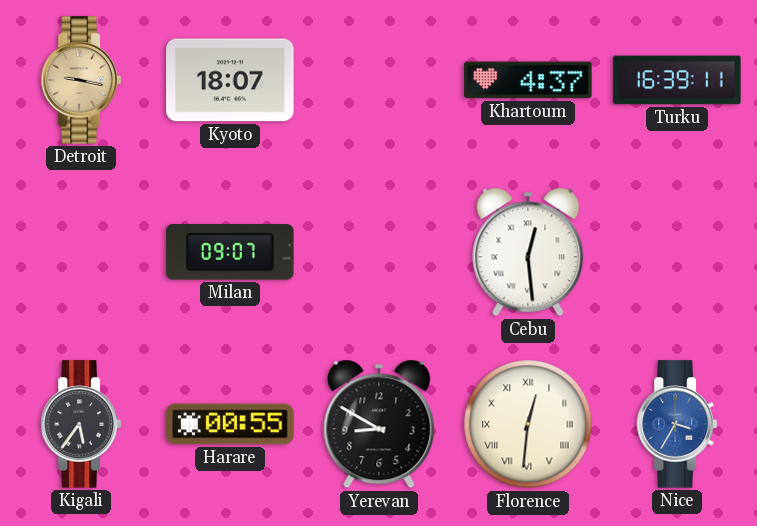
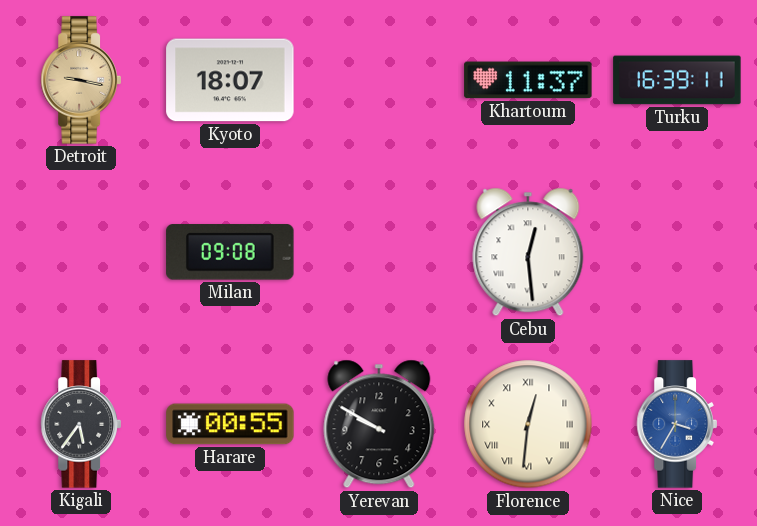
Khartoum: 4:37 -> 11:37 (528, 80)
Milan: 09:07 -> 09:08 (230, 252)
Yerevan: 8:50 -> 9:50 (379, 424)
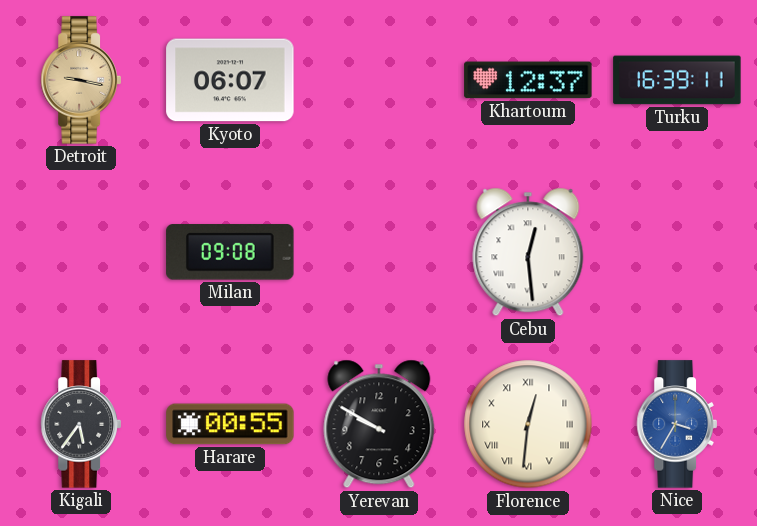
Kyoto: 18:07 -> 06:07 (230, 80)
Khartoum: 11:37 -> 12:37 (528, 80)
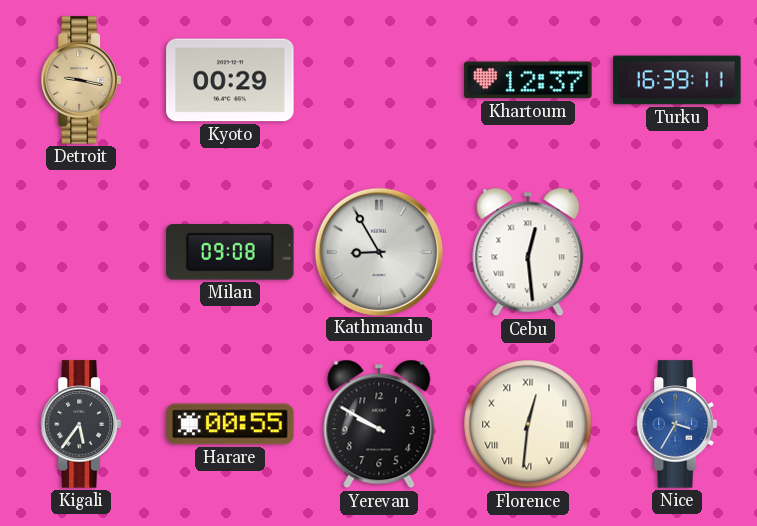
Kyoto: 06:07 -> 00:29 (230, 80)
Kathmandu: none -> 8:55 (378, 251)
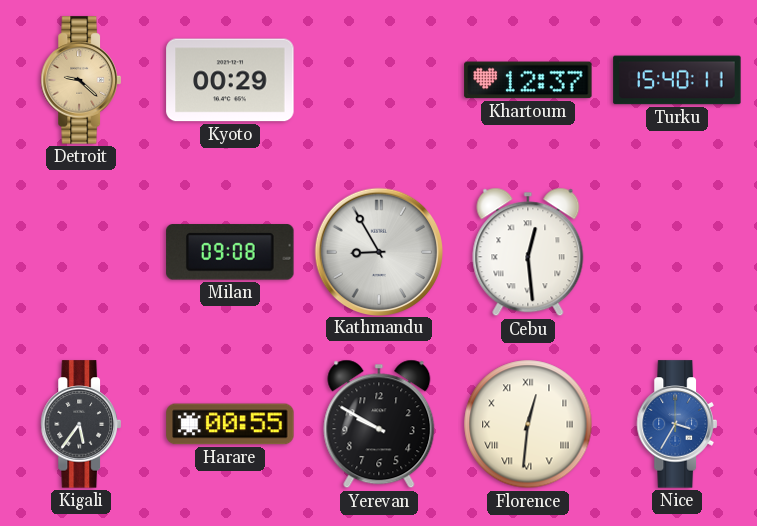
Detroit: 9:17 -> 9:22 (81, 80)
Turku: 16:39 -> 15:40 (677, 80)
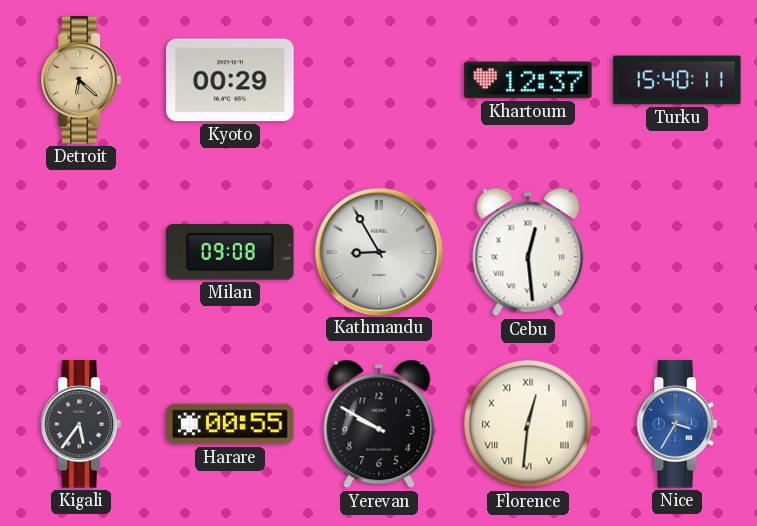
Detroit: 9:22 -> 6:22 (81, 80)
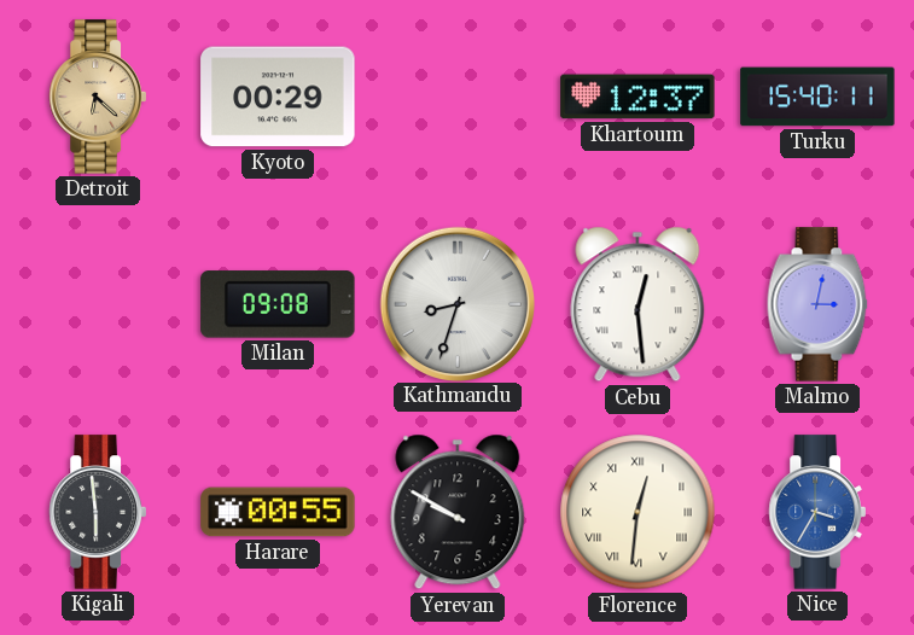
Kathmandu: 8:55 -> 8:33 (456, 303)
Malmo: none -> 3:02 (817, 304)
Kigali: 5:36 -> 5:59 (98, 512)
